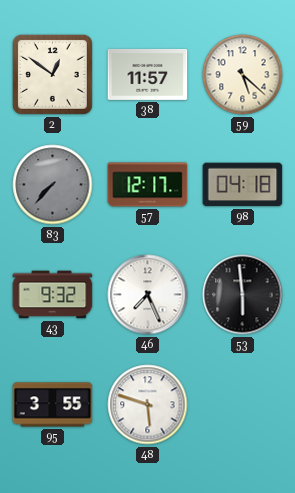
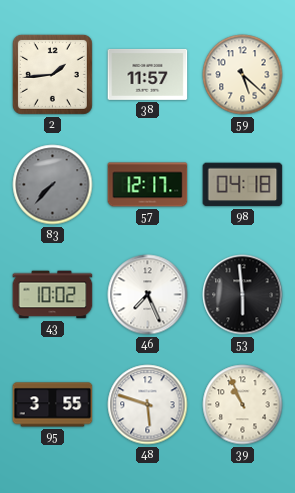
2: 12:51 -> 1:44 (52, 74)
43: 9:32 -> 10:02 (53, 295)
39: none -> 10:56 (243, 405)
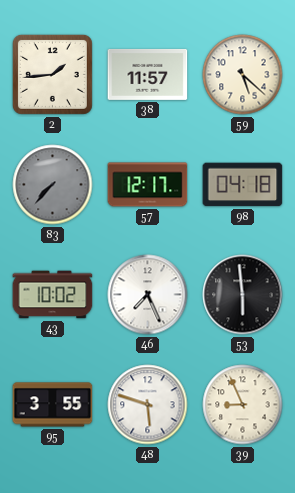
39: 10:56 -> 8:56 (243, 405)
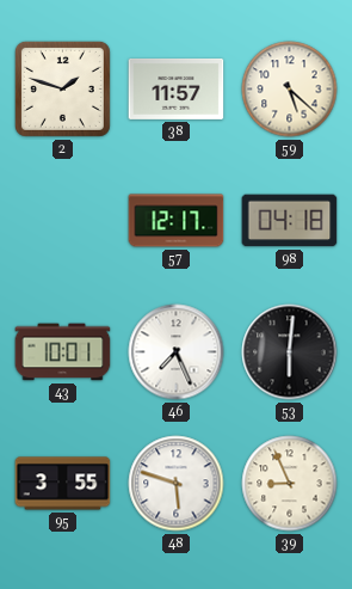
2: 1:44 -> 1:48 (62, 88)
83: 7:37 -> none (53, 185)
43: 10:02 -> 10:01 (63, 352)
53: 5:59 -> 6:01 (290, 352)
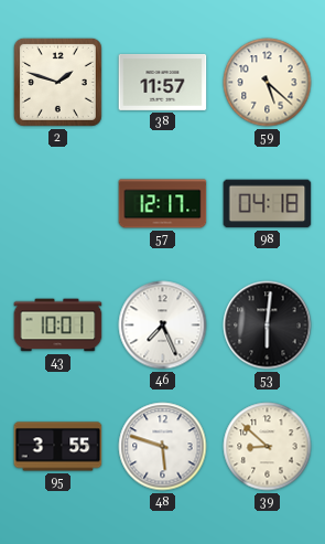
39: 8:56 -> 8:52 (268, 447)
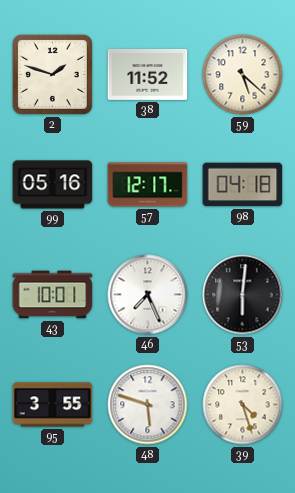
38: 11:57 -> 11:52 (148, 74)
99: none -> 05:16 (53, 185)
39: 8:52 -> 4:27 (243, 405)
